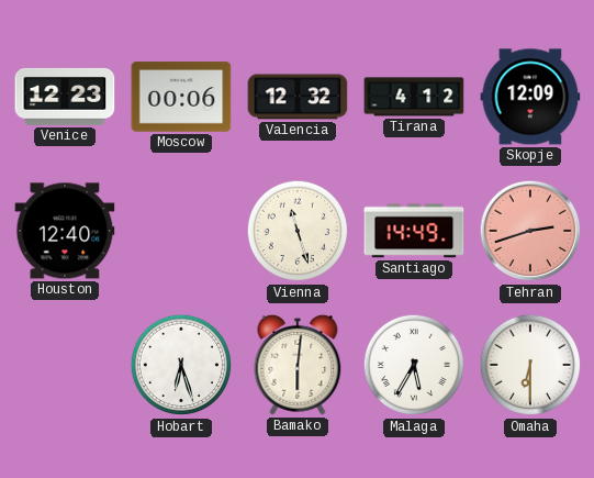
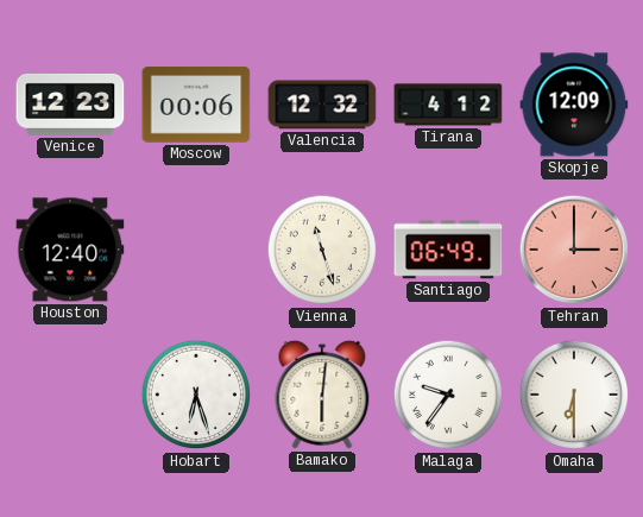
Santiago: 14:49 -> 06:49 (448, 250)
Tehran: 2:42 -> 3:00 (574, 250)
Malaga: 5:35 -> 9:36 (448, 395)
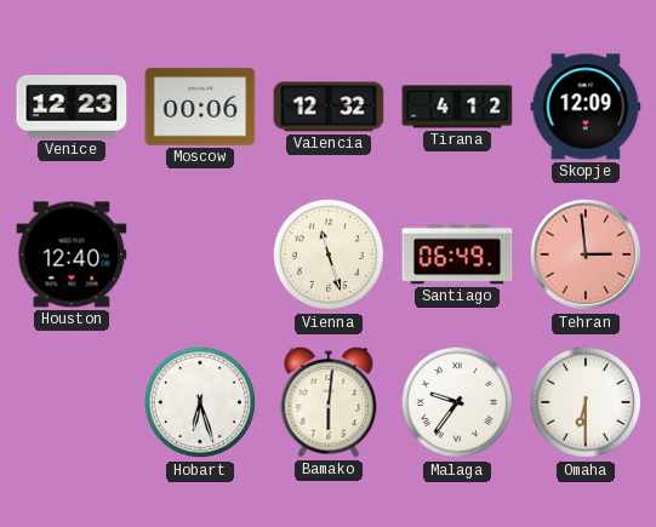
Tehran: 3:00 -> 2:59 (586, 254)
